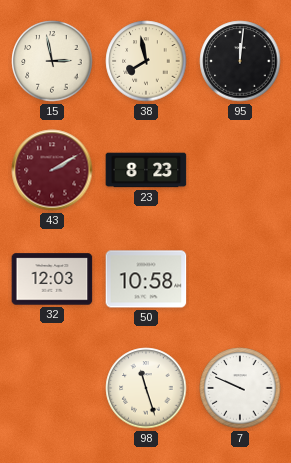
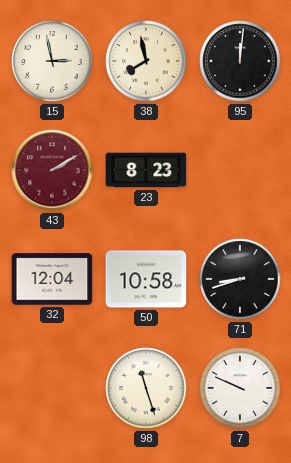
32: 12:03 -> 12:04 (52, 279)
71: none -> 8:42 (240, 279)
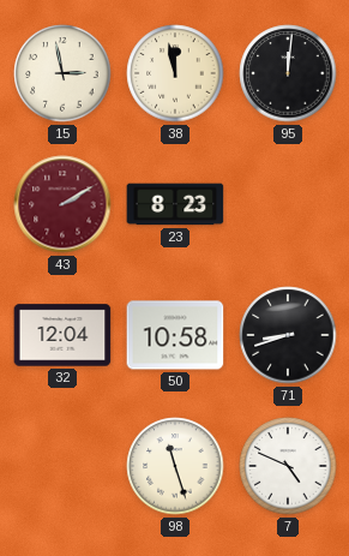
38: 7:58 -> 11:58 (175, 73)
7: 9:49 -> 4:49 (288, 466)
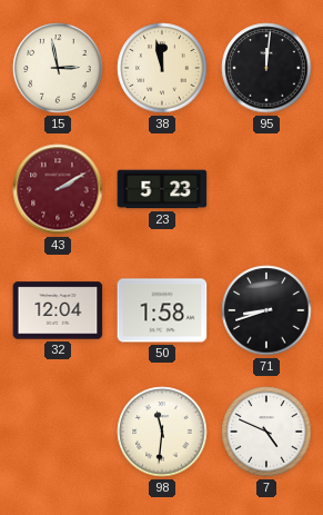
23: 8:23 -> 5:23 (162, 189)
50: 10:58 -> 1:58 (162, 310)
98: 11:27 -> 11:31 (162, 432)
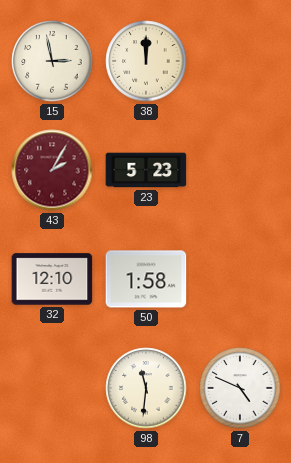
38: 11:58 -> 12:00 (146, 61)
95: 12:01 -> none (266, 68)
43: 2:10 -> 2:05 (52, 170)
32: 12:04 -> 12:10 (52, 279)
71: 8:42 -> none (266, 310)
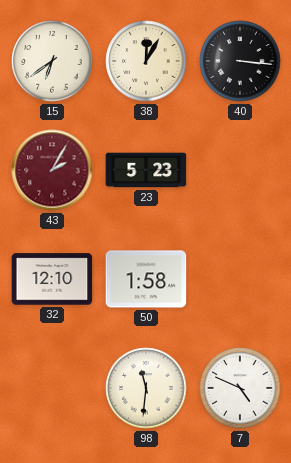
15: 2:58 -> 6:39 (52, 61)
38: 12:00 -> 12:05 (146, 61)
40: none -> 3:16 (240, 61)
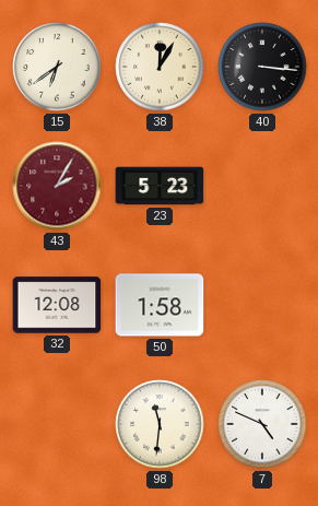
32: 12:10 -> 12:08 (57, 305)
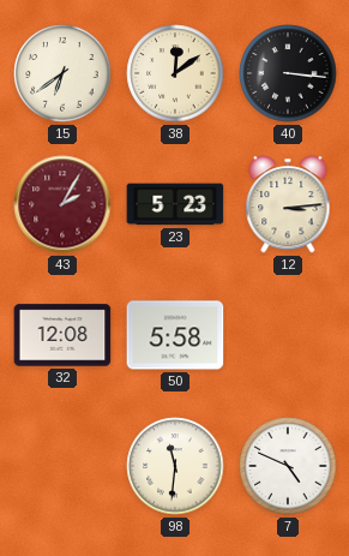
38: 12:05 -> 12:09 (175, 73)
12: none -> 3:14 (288, 204)
50: 1:58 -> 5:58 (175, 335)
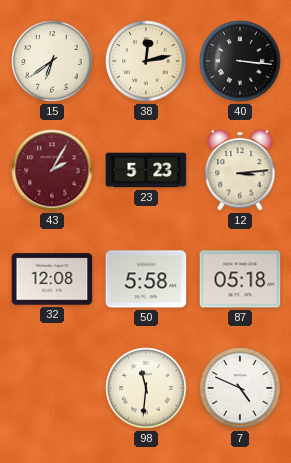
38: 12:09 -> 12:13 (146, 61)
87: none -> 05:18 (240, 279)
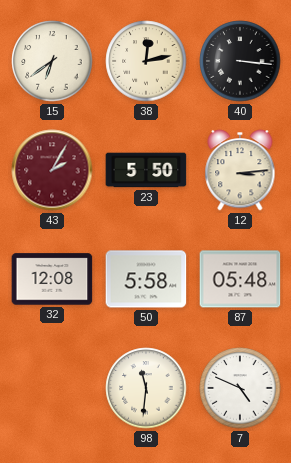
23: 5:23 -> 5:50 (146, 170)
87: 05:18 -> 05:48 (240, 279)
